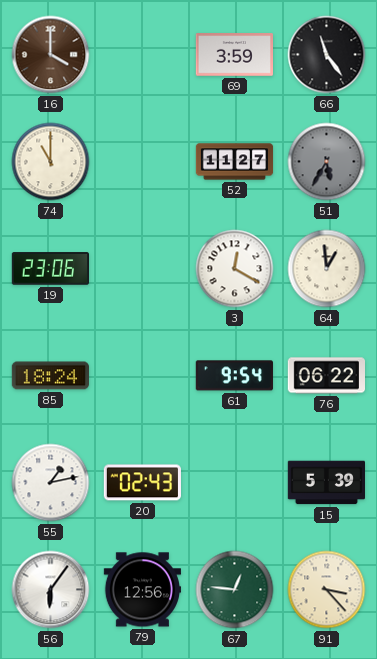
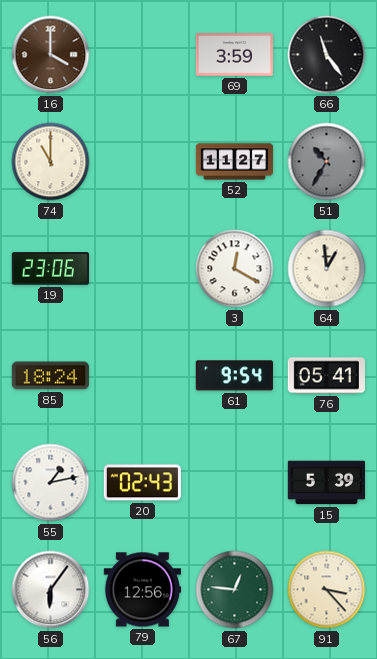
51: 5:35 -> 10:35 (327, 162)
76: 06:22 -> 05:41 (326, 376)
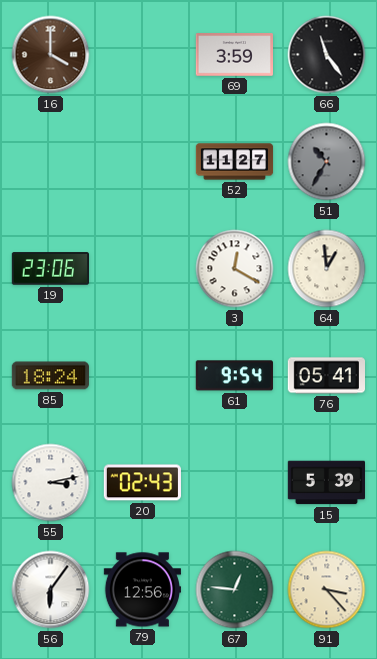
74: 11:00 -> none (51, 162)
55: 1:13 -> 3:13 (51, 483)
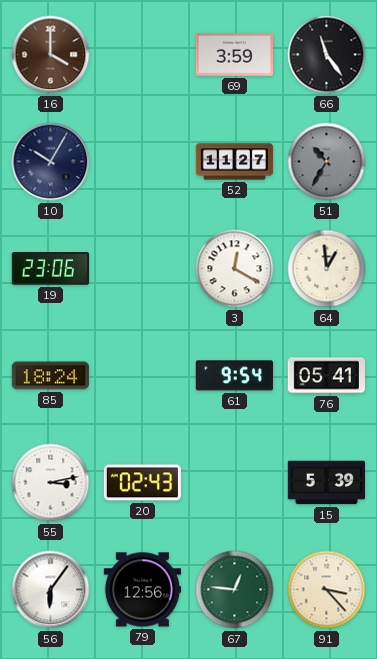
10: none -> 10:05 (51, 162)
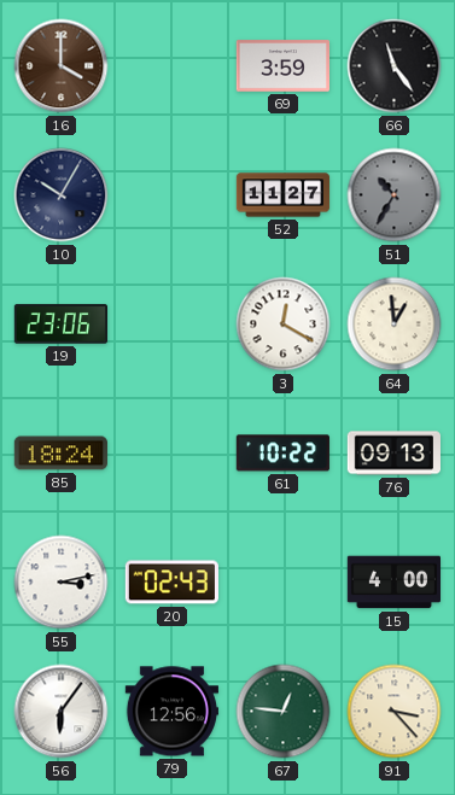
61: 9:54 -> 10:22 (282, 454)
76: 05:41 -> 09:13 (393, 454)
15: 5:39 -> 4:00 (393, 583)
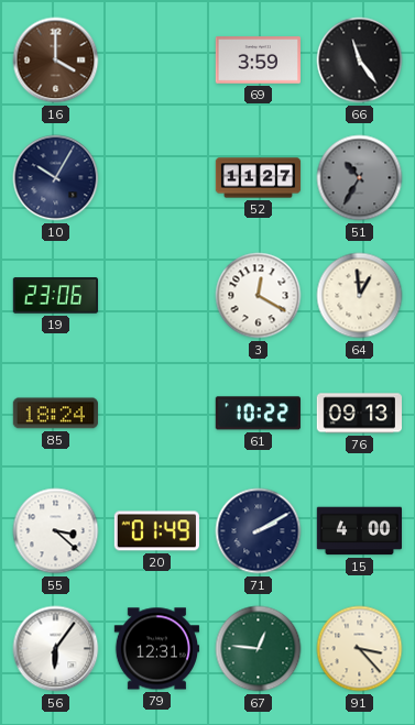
55: 3:13 -> 3:22 (56, 531)
20: 02:43 -> 01:49 (156, 531)
71: none -> 2:10 (259, 531)
79: 12:56 -> 12:31 (156, 649)
